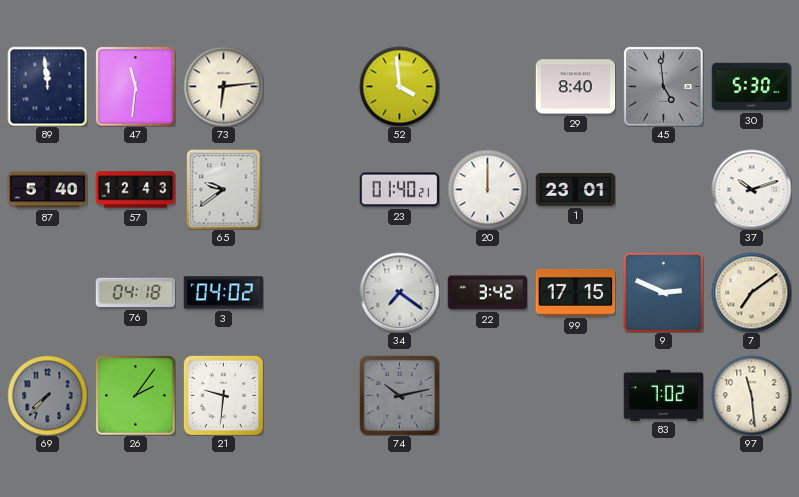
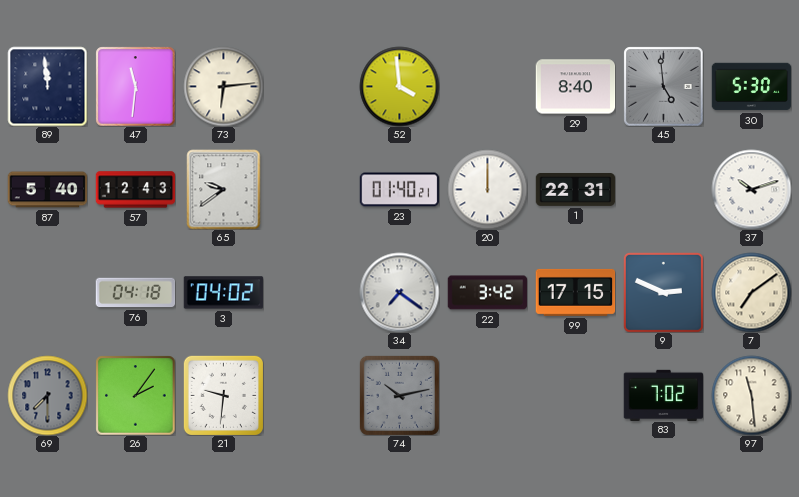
1: 23:01 -> 22:31 (575, 189)
69: 7:37 -> 7:30 (47, 395)
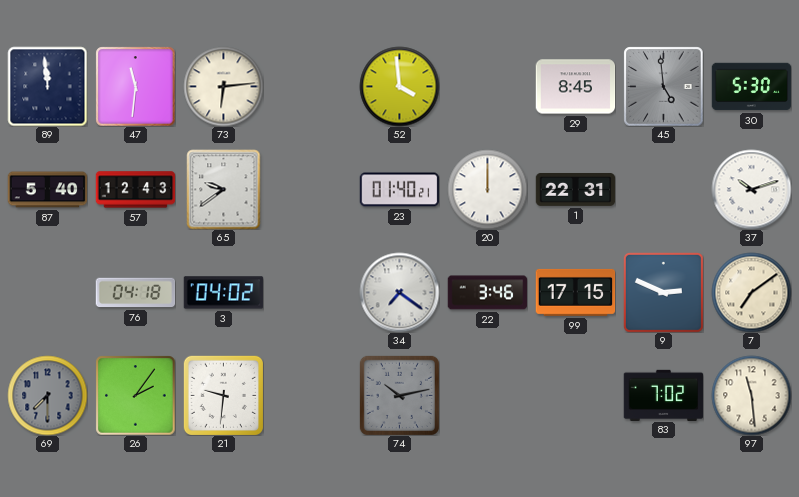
29: 8:40 -> 8:45 (575, 87)
22: 3:42 -> 3:46 (487, 293)
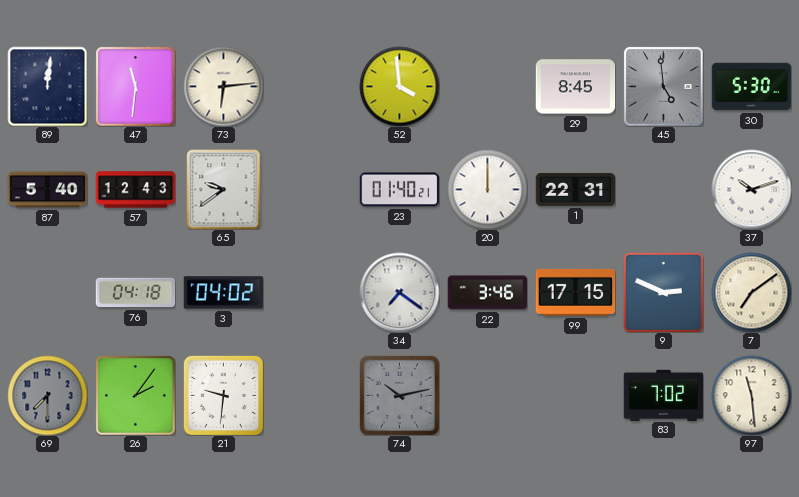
89: 11:59 -> 12:01 (47, 86)
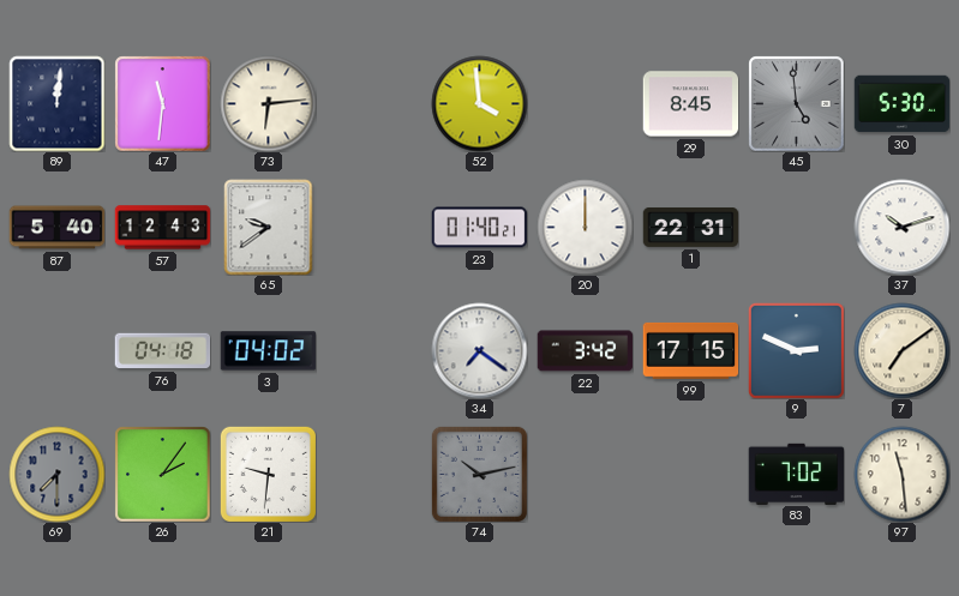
22: 3:46 -> 3:42 (585, 351)
